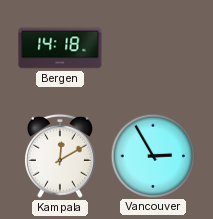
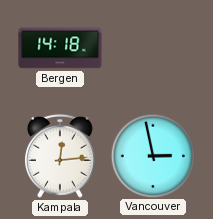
Kampala: 12:10 -> 12:14 (60, 156)
Vancouver: 2:55 -> 2:58 (153, 155)
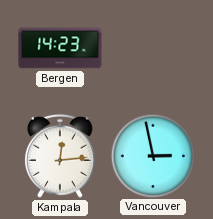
Bergen: 14:18 -> 14:23 (60, 48)
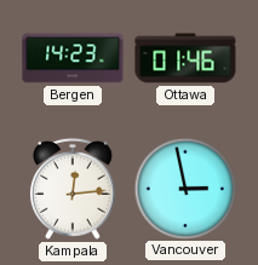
Ottawa: none -> 01:46 (185, 58)
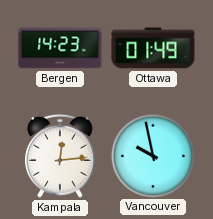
Ottawa: 01:46 -> 01:49 (153, 48)
Vancouver: 2:58 -> 9:58 (153, 155)
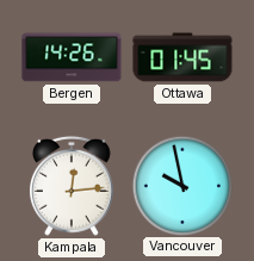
Bergen: 14:23 -> 14:26 (72, 57)
Ottawa: 01:49 -> 01:45 (182, 57)
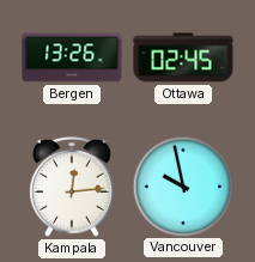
Bergen: 14:26 -> 13:26 (72, 57)
Ottawa: 01:45 -> 02:45 (183, 57)
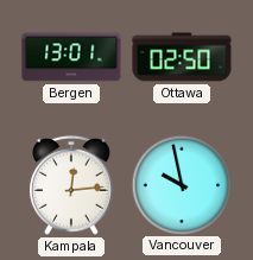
Bergen: 13:26 -> 13:01 (71, 57)
Ottawa: 02:45 -> 02:50 (182, 57)
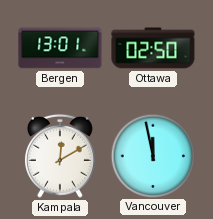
Kampala: 12:14 -> 12:10 (60, 156)
Vancouver: 9:58 -> 11:58 (153, 155)
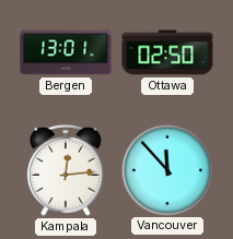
Kampala: 12:10 -> 12:14 (66, 170)
Vancouver: 11:58 -> 11:53 (167, 169)
